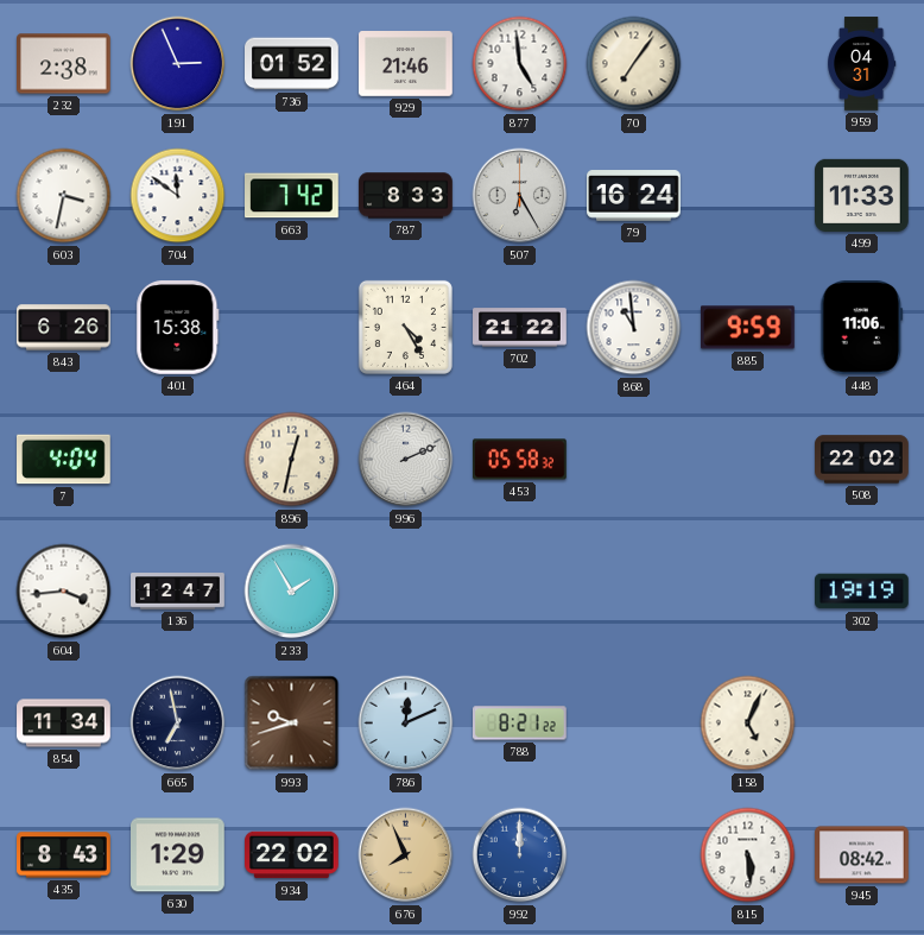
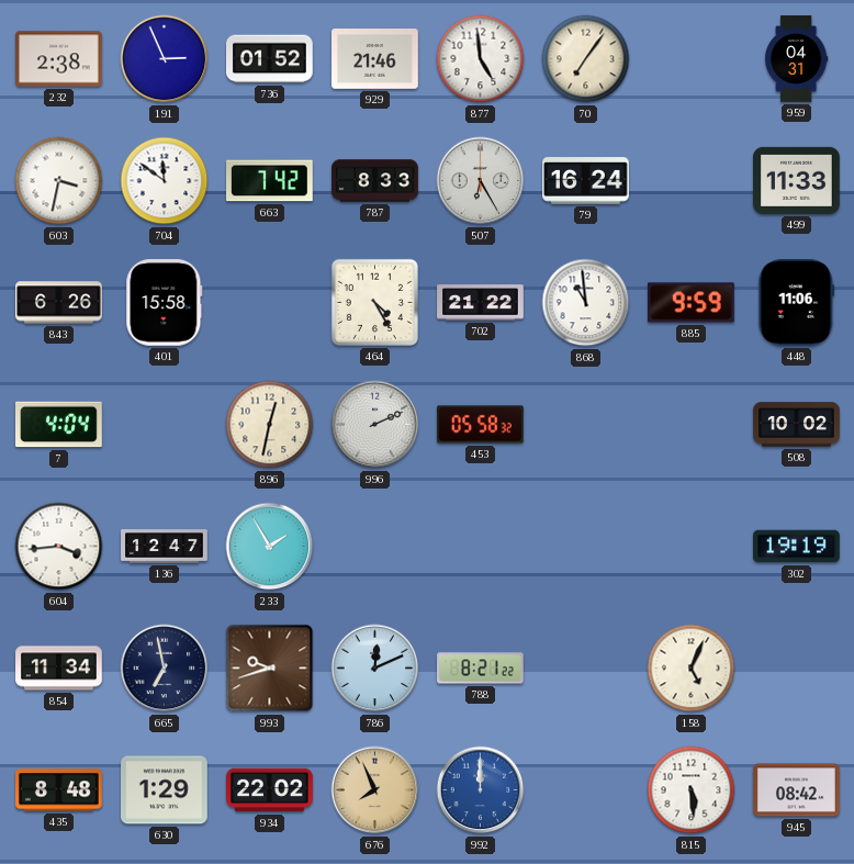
401: 15:38 -> 15:58 (165, 303)
508: 22:02 -> 10:02 (797, 425)
435: 8:43 -> 8:48 (59, 790)
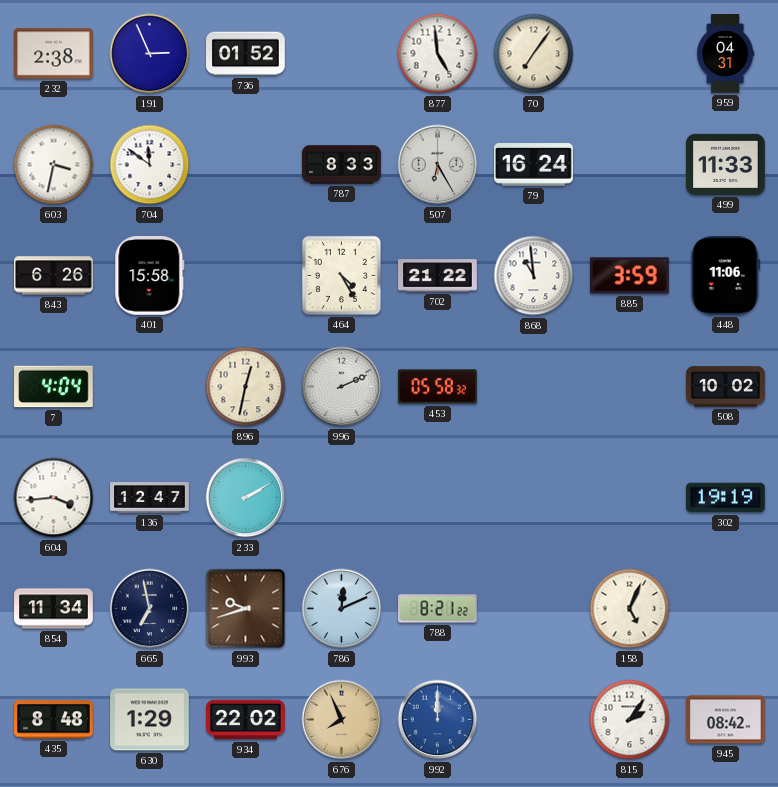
929: 21:46 -> none (375, 59)
663: 7:42 -> none (270, 181)
885: 9:59 -> 3:59 (630, 276)
233: 1:55 -> 2:10 (246, 498)
815: 5:29 -> 2:06 (630, 720)
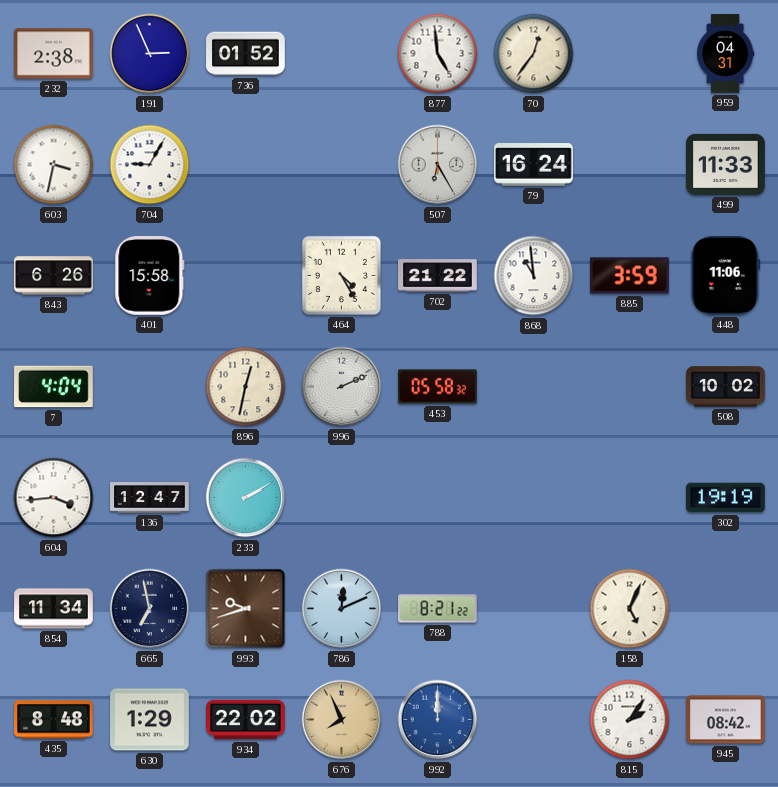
70: 7:06 -> 12:36 (534, 54)
704: 11:51 -> 9:05 (150, 165)
787: 8:33 -> none (342, 165)
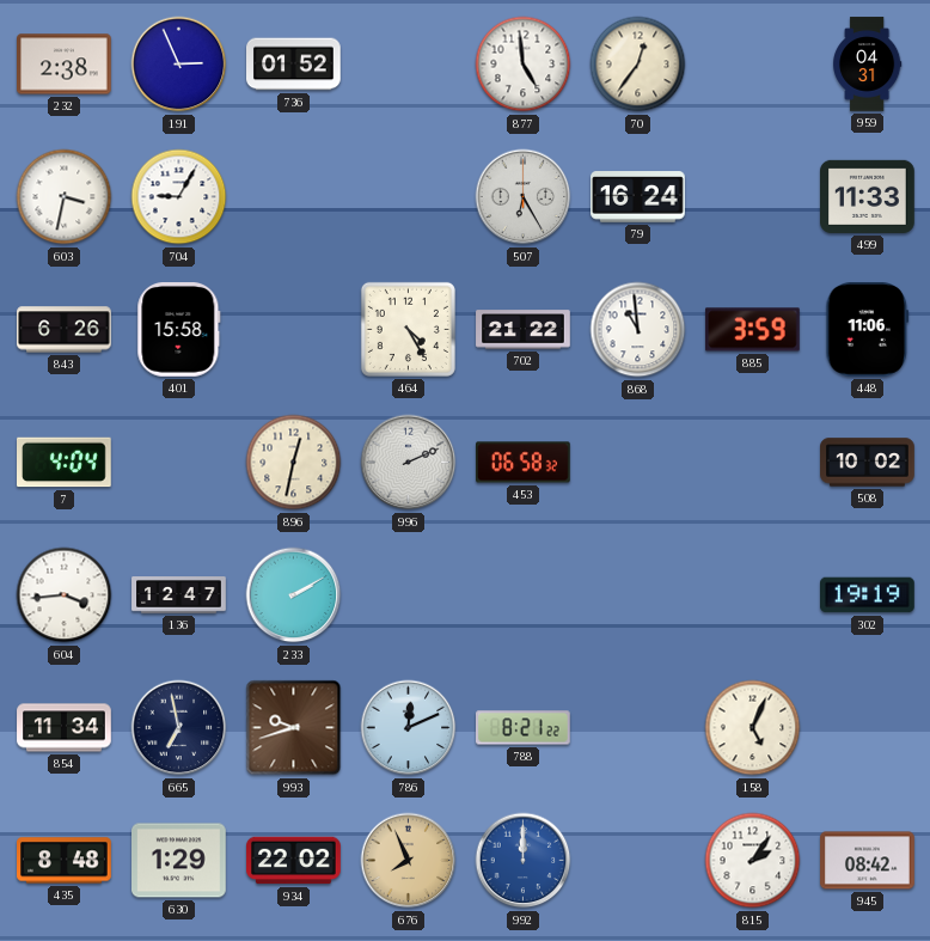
453: 05:58 -> 06:58 (524, 463)
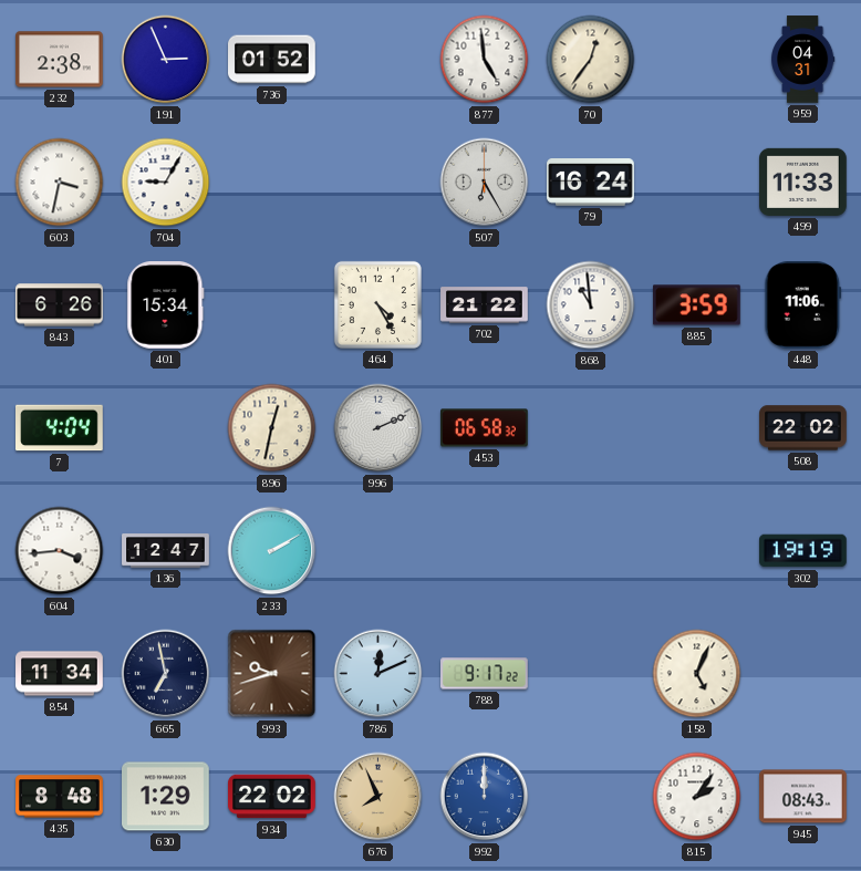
401: 15:58 -> 15:34 (166, 305)
508: 10:02 -> 22:02 (803, 428)
788: 8:21 -> 9:17 (485, 674)
945: 08:42 -> 08:43 (803, 797)
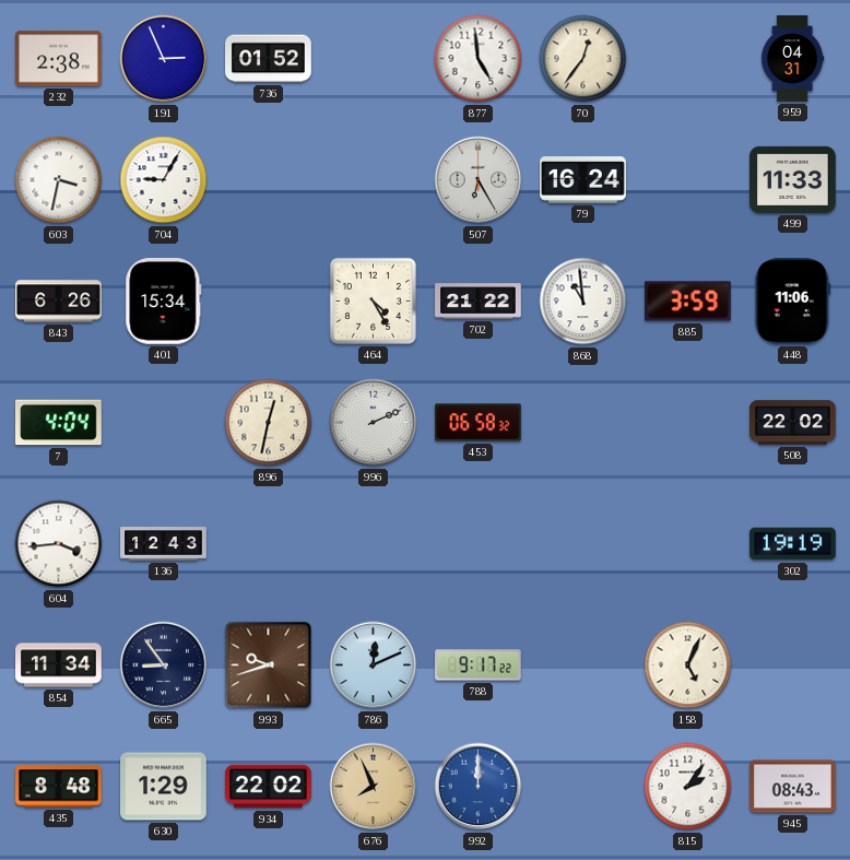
136: 12:47 -> 12:43 (164, 544)
233: 2:10 -> none (272, 551)
665: 6:58 -> 8:54 (164, 665)
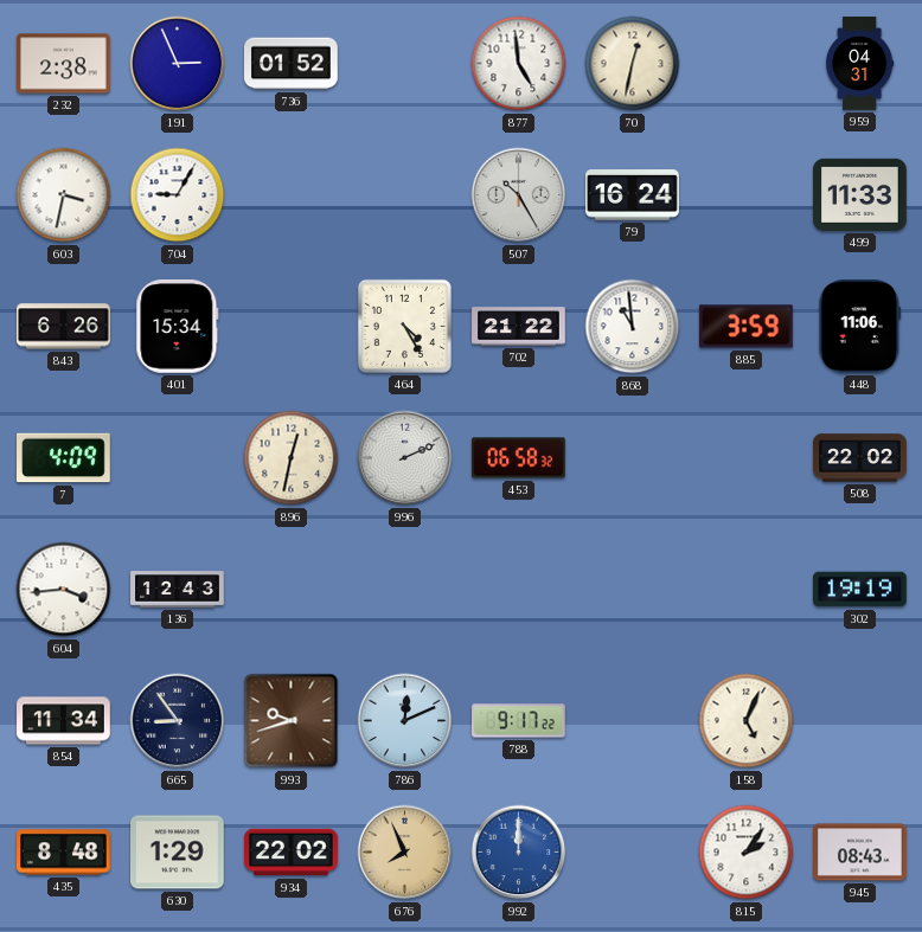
70: 12:36 -> 12:32 (633, 64)
507: 6:25 -> 10:25 (519, 195)
7: 4:04 -> 4:09 (64, 458)
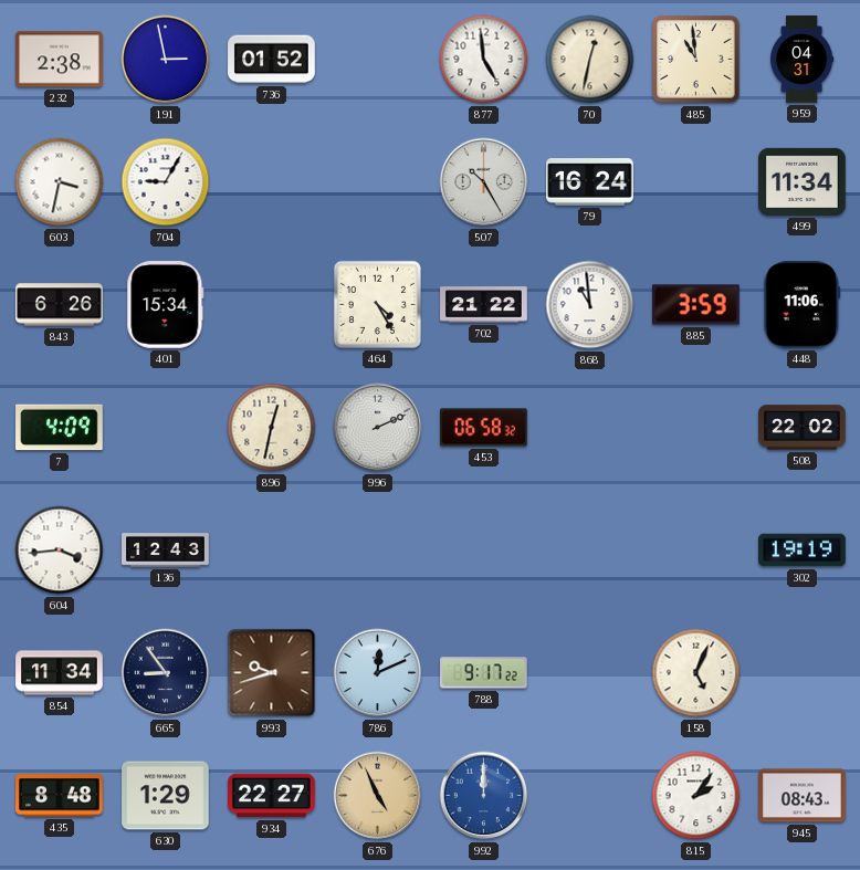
191: 2:56 -> 2:58 (166, 60)
485: none -> 10:59 (696, 60)
499: 11:33 -> 11:34 (803, 181)
934: 22:02 -> 22:27 (272, 796)
676: 7:56 -> 4:56 (378, 796)
